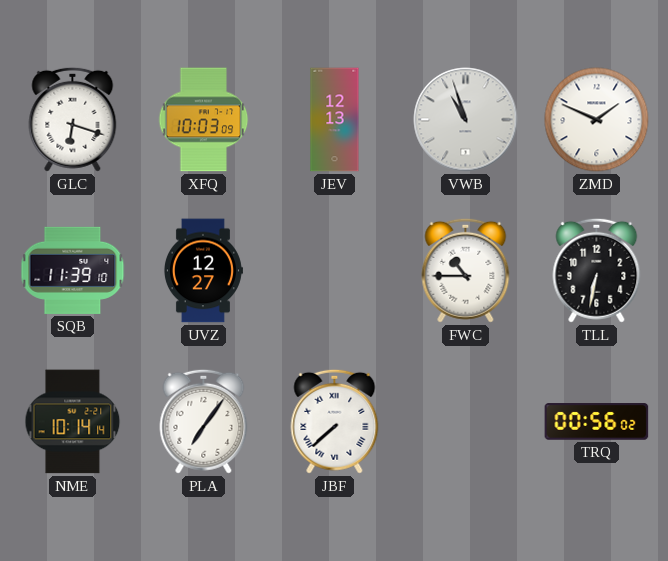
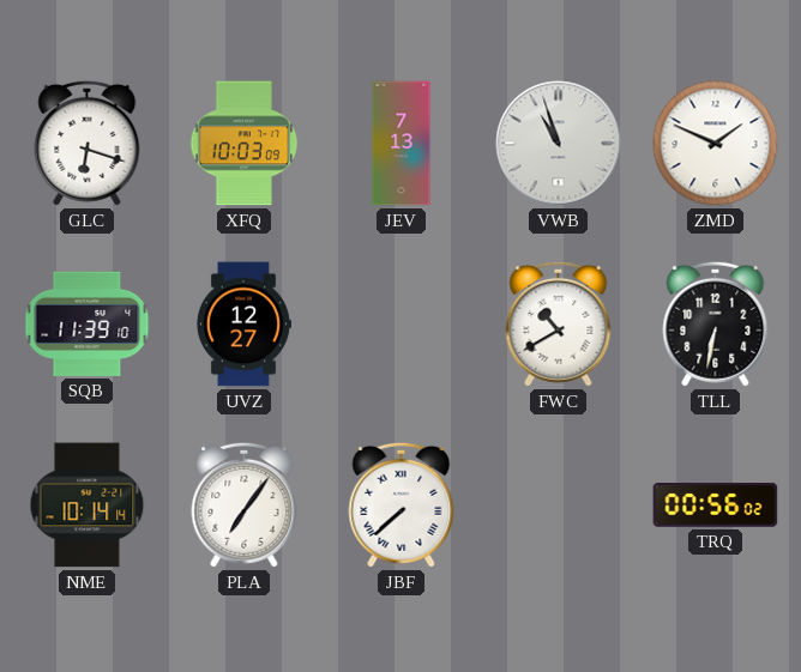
JEV: 12:13 -> 7:13 (402, 144)
FWC: 10:45 -> 10:40 (559, 323)
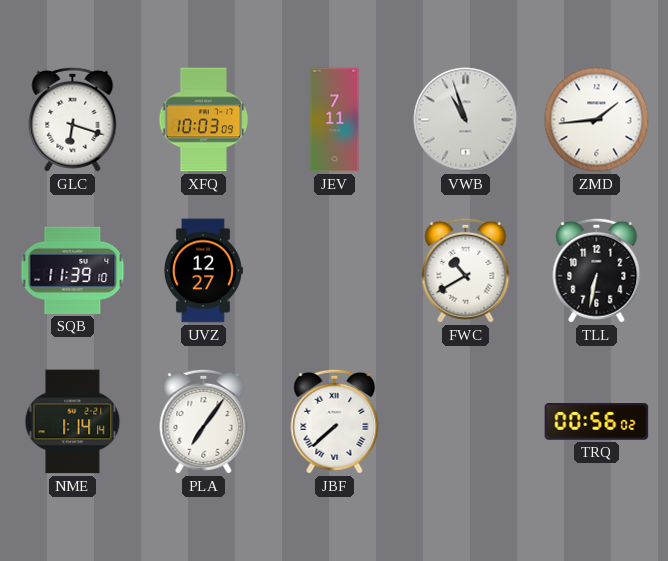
JEV: 7:13 -> 7:11 (335, 120)
ZMD: 1:49 -> 1:44 (597, 120)
NME: 10:14 -> 1:14 (73, 422)
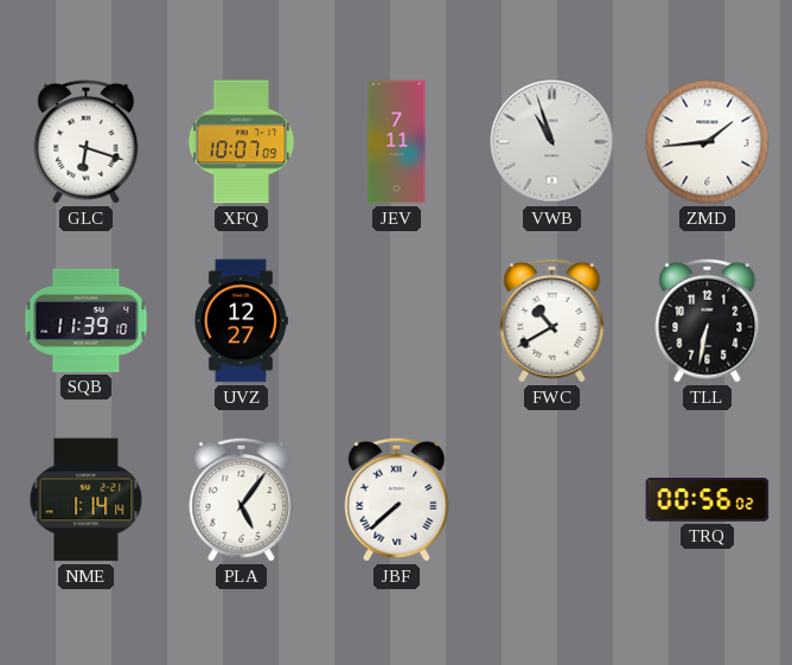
XFQ: 10:03 -> 10:07 (242, 142)
PLA: 7:06 -> 5:06 (242, 499)
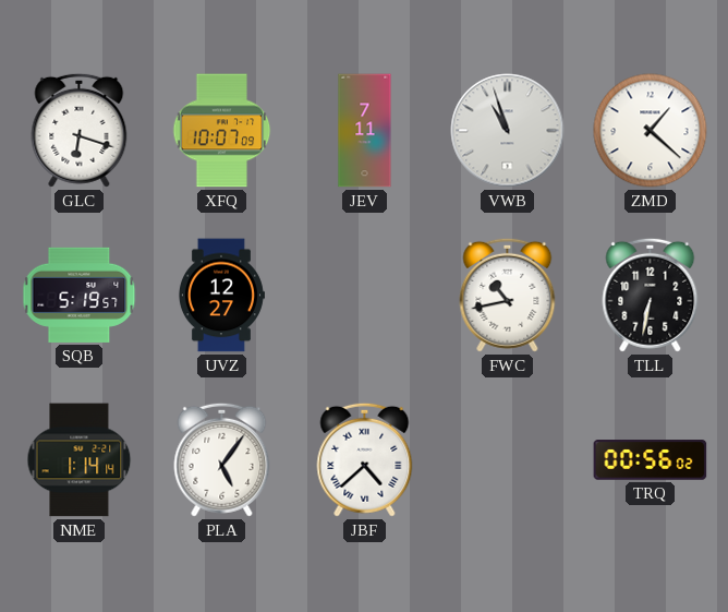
ZMD: 1:44 -> 1:22 (651, 131)
SQB: 11:39 -> 5:19 (80, 295)
FWC: 10:40 -> 10:43 (508, 295)
JBF: 7:38 -> 4:38 (365, 459)
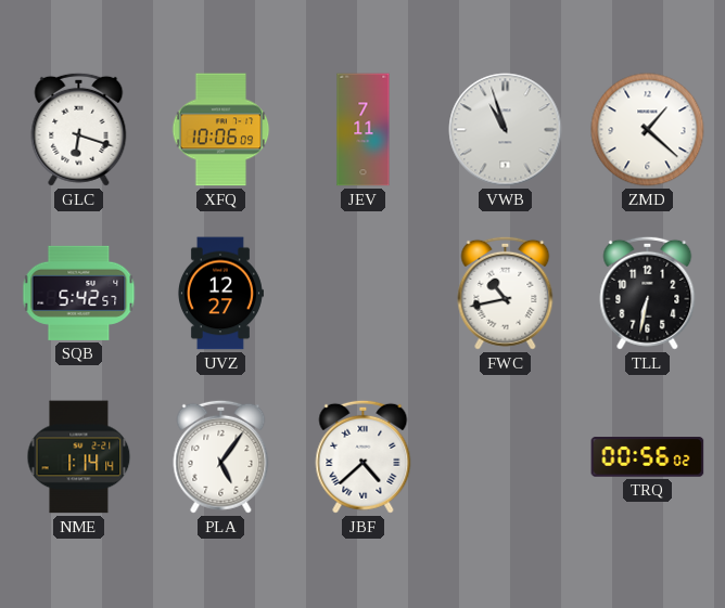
XFQ: 10:07 -> 10:06 (221, 130)
SQB: 5:19 -> 5:42 (79, 293)
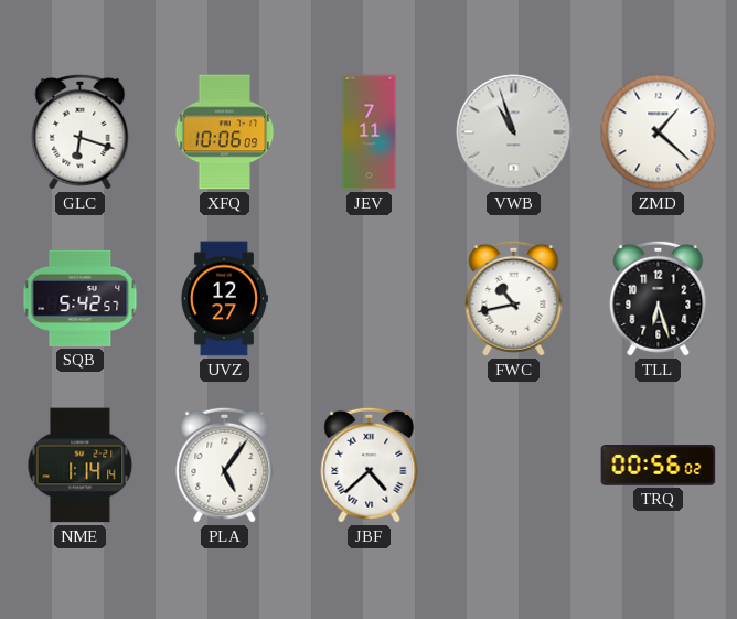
TLL: 6:32 -> 6:27 (659, 298)
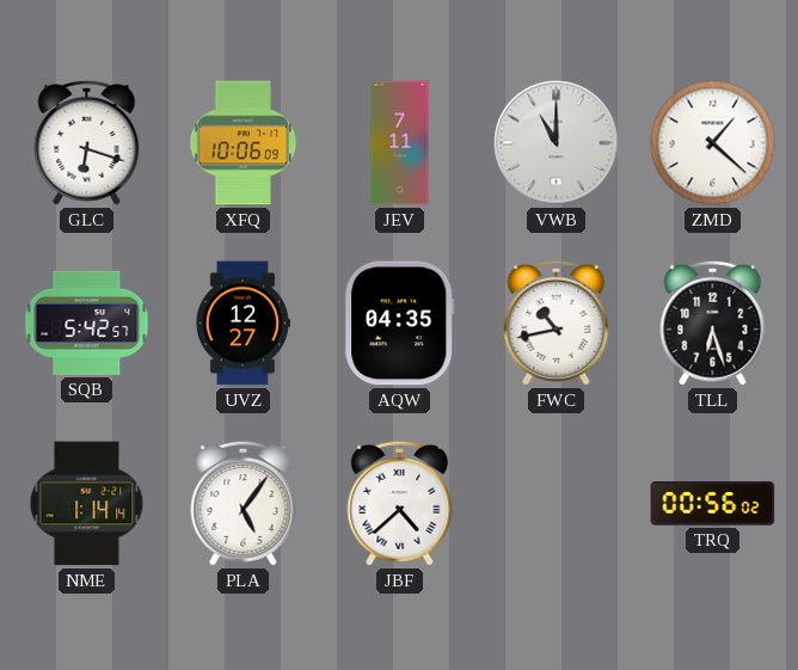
VWB: 10:57 -> 11:00 (557, 143)
AQW: none -> 04:35 (400, 324)
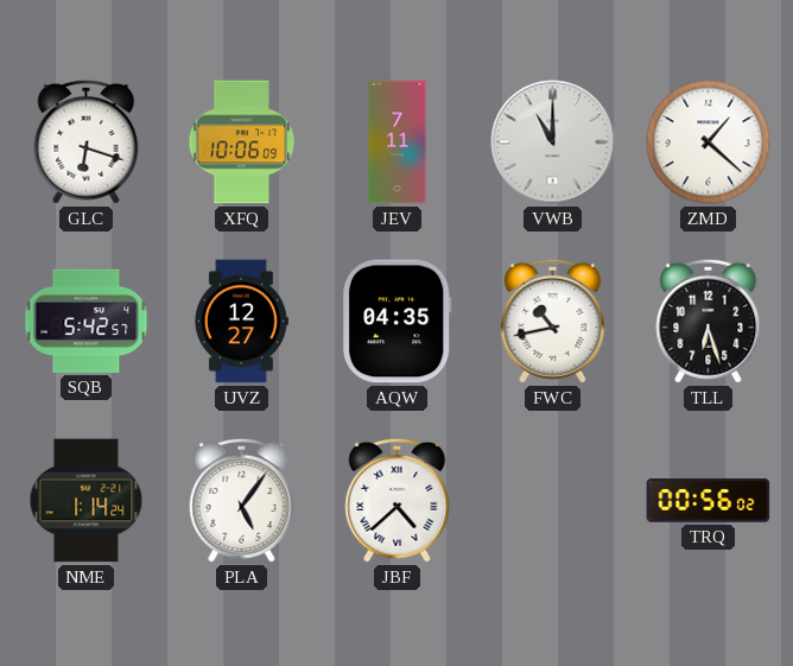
NME: 1:14:14 -> 1:14:24 (87, 501)
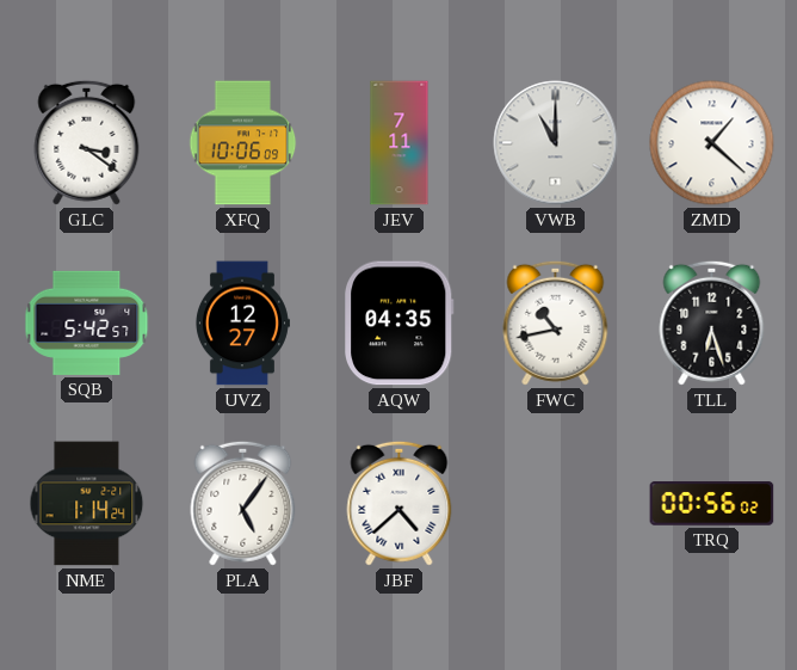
GLC: 6:18 -> 3:21 (87, 142)
